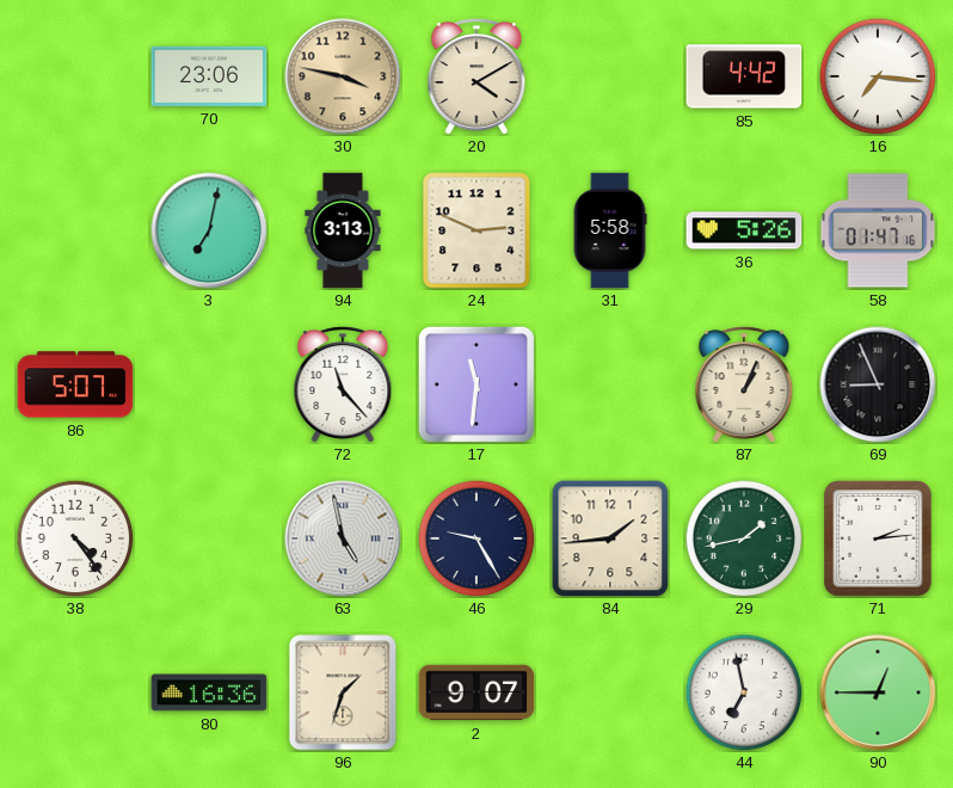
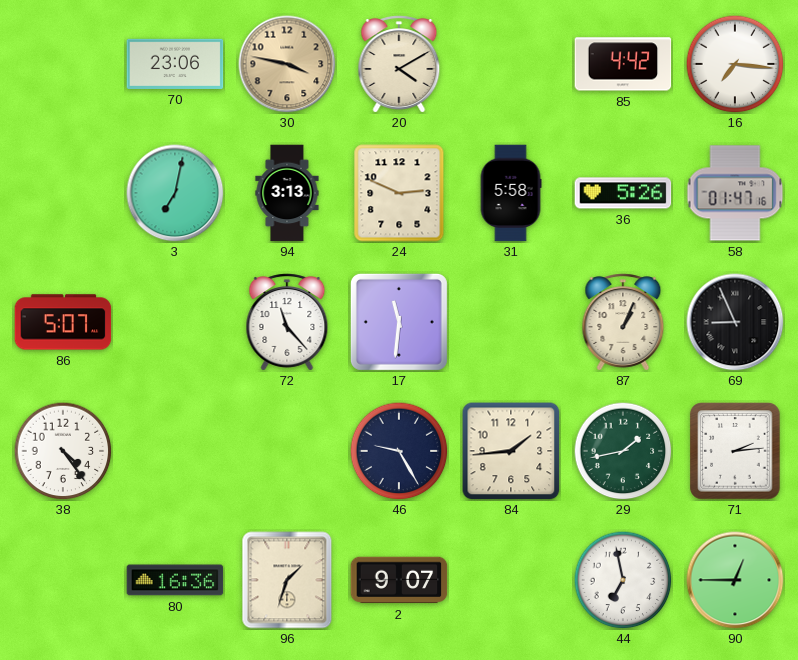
63: 4:58 -> none (343, 538)
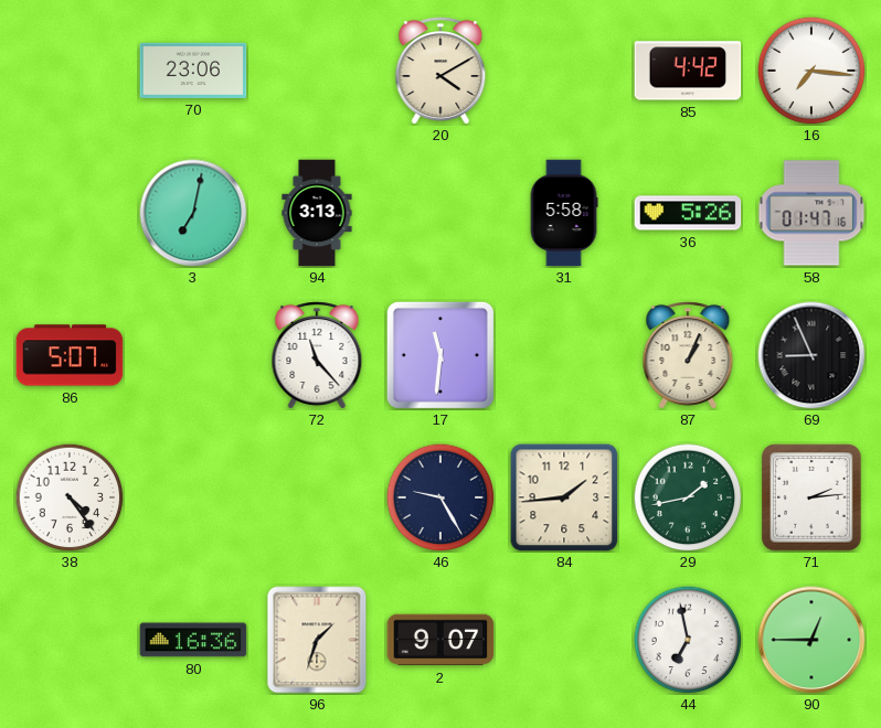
30: 3:47 -> none (287, 64)
24: 2:49 -> none (399, 193)
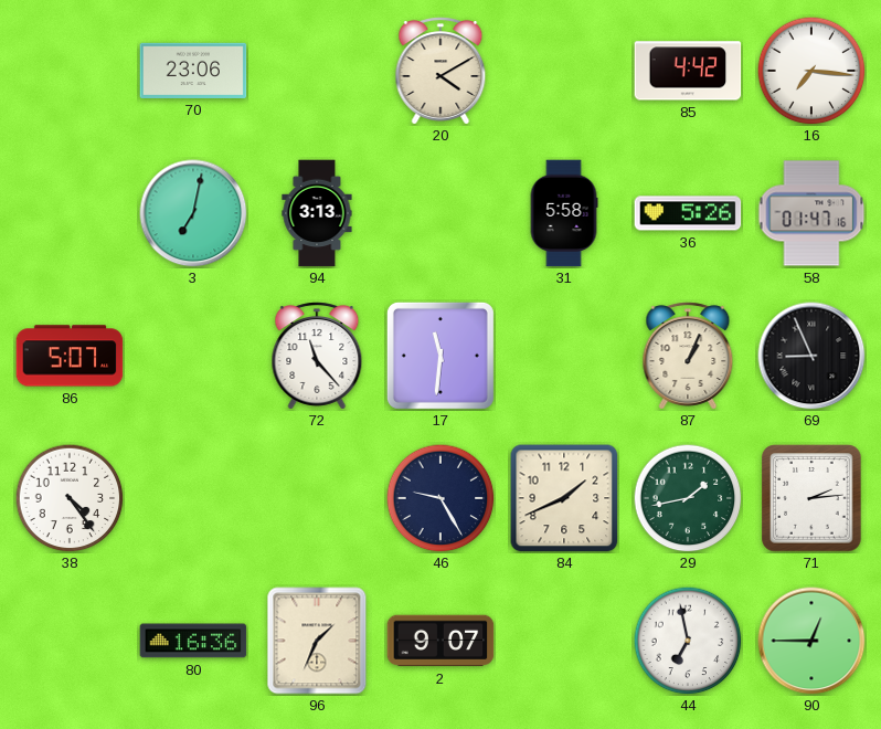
84: 1:44 -> 1:41 (564, 498)
96: 1:33 -> 1:34 (317, 641)
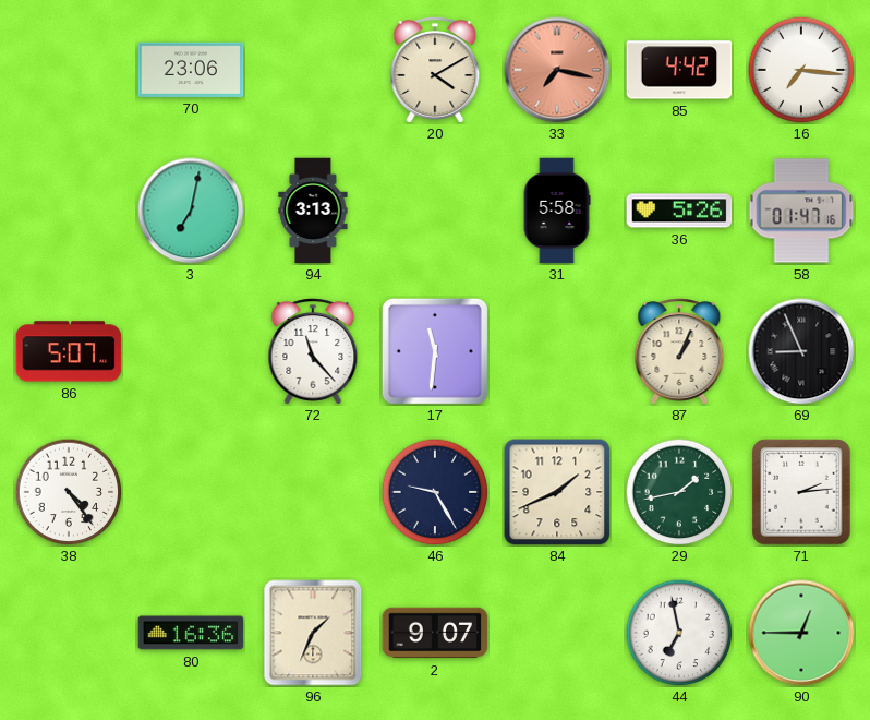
33: none -> 7:17 (557, 70)
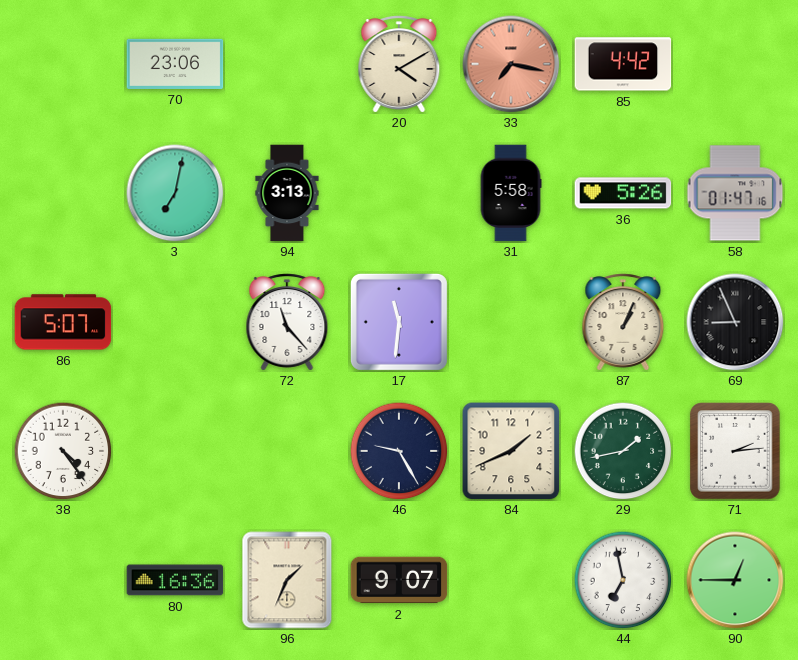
16: 7:16 -> none (801, 70)
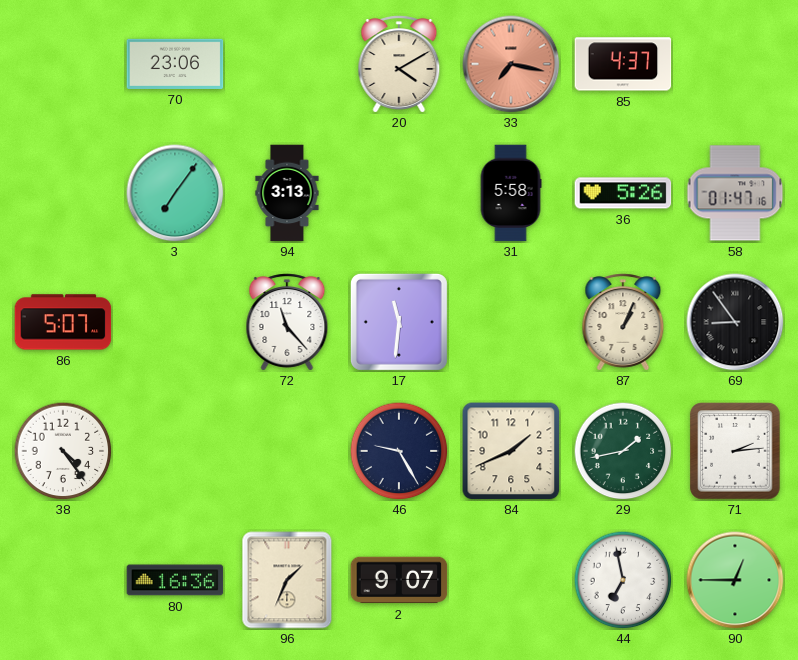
85: 4:42 -> 4:37 (623, 64)
3: 7:02 -> 7:06 (175, 193)
69: 8:56 -> 8:54 (735, 322)
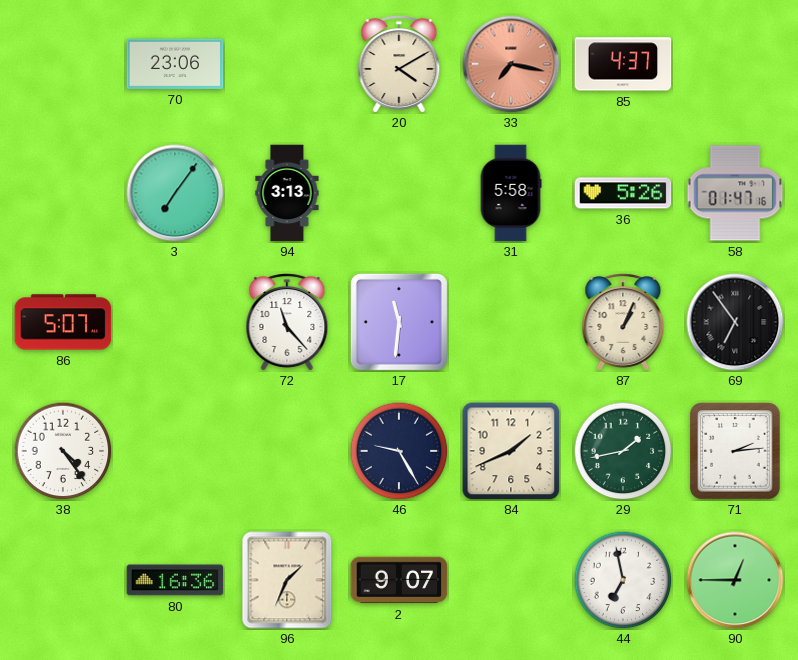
69: 8:54 -> 6:54 (735, 322)
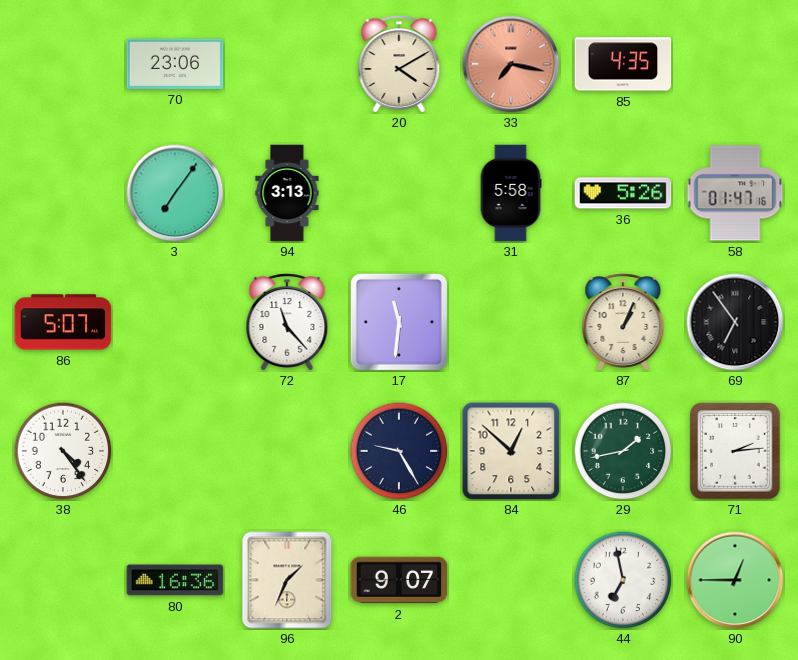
85: 4:37 -> 4:35 (623, 64)
84: 1:41 -> 12:52 (511, 451)
